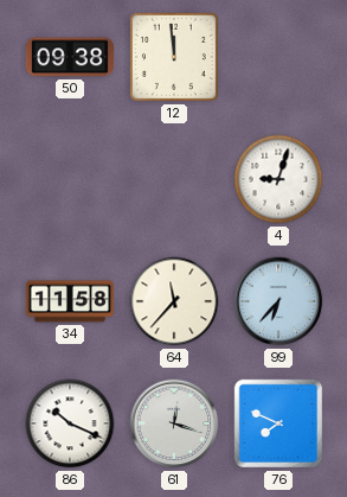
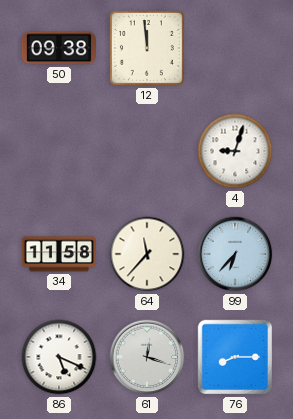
86: 10:19 -> 5:19 (59, 357)
76: 7:49 -> 8:15 (235, 357)
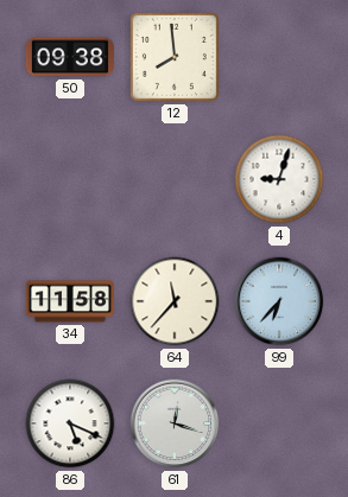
12: 11:59 -> 7:59 (175, 57)
76: 8:15 -> none (235, 357)
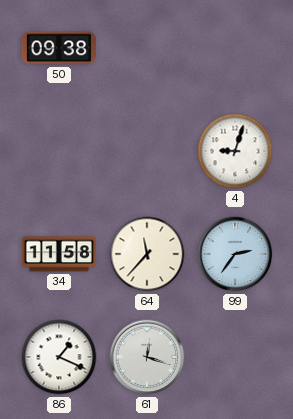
12: 7:59 -> none (175, 57)
99: 6:37 -> 2:36 (235, 254)
86: 5:19 -> 1:19 (59, 357)
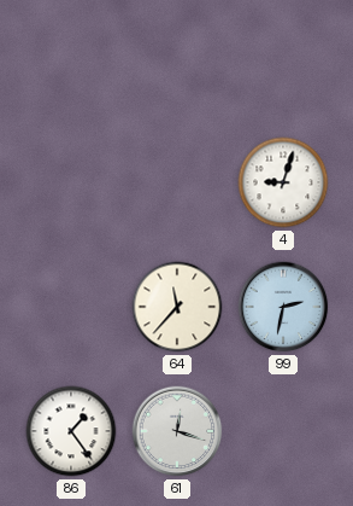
50: 09:38 -> none (59, 48)
34: 11:58 -> none (59, 254)
99: 2:36 -> 2:32 (283, 307)
86: 1:19 -> 1:24 (71, 431)
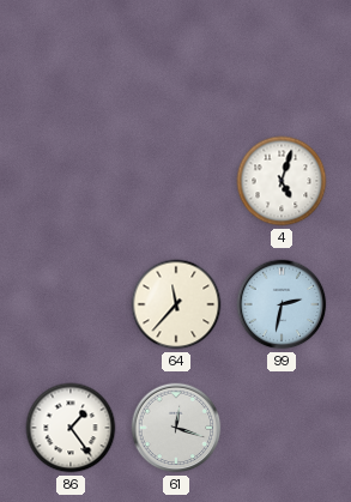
4: 9:03 -> 5:03 (282, 181)
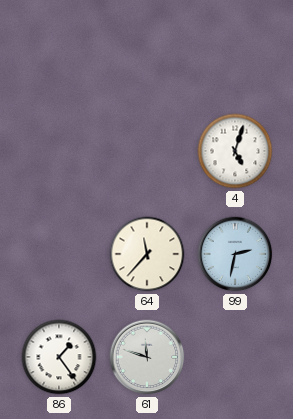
61: 12:18 -> 11:48 (147, 357)
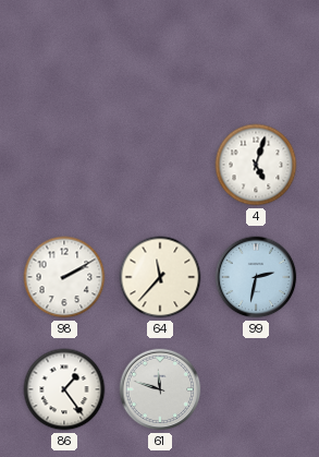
98: none -> 2:10 (64, 277)
